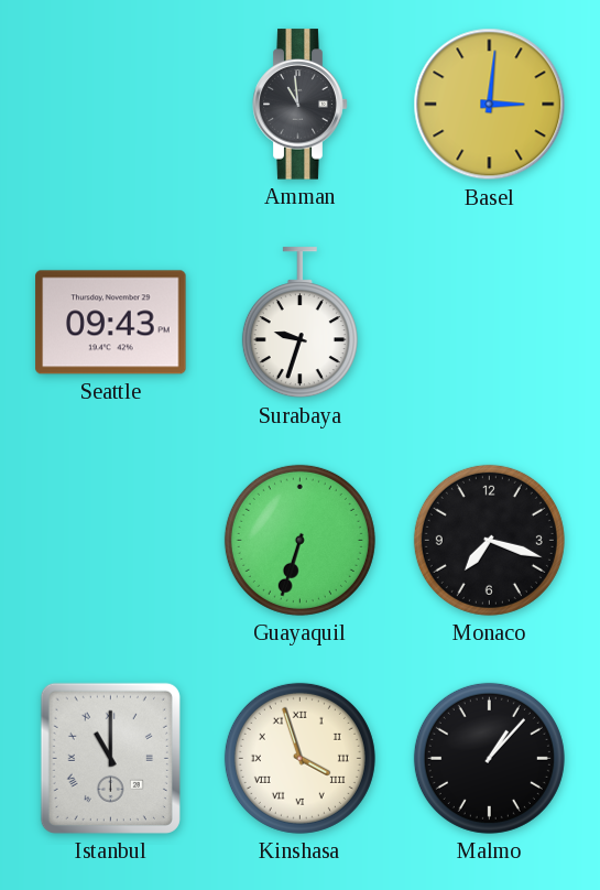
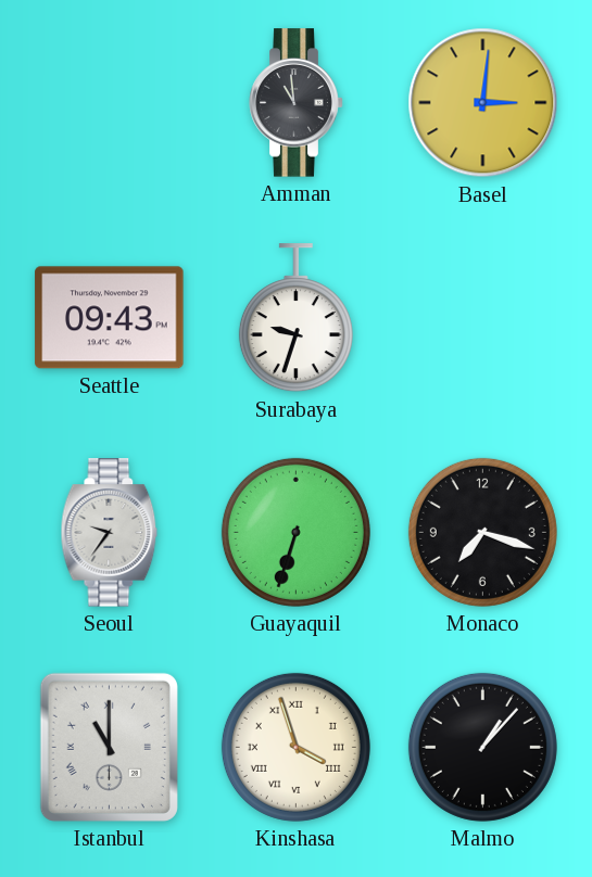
Seoul: none -> 9:36 (110, 533)
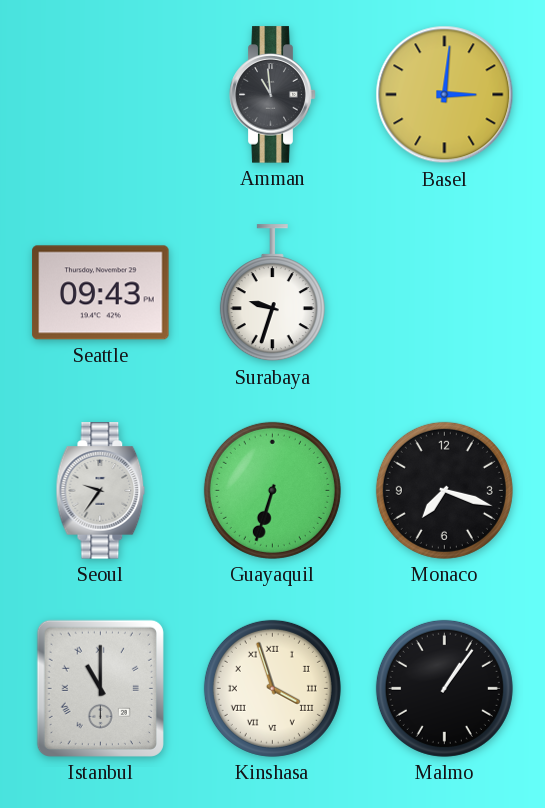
Malmo: 1:07 -> 1:06 (444, 688)
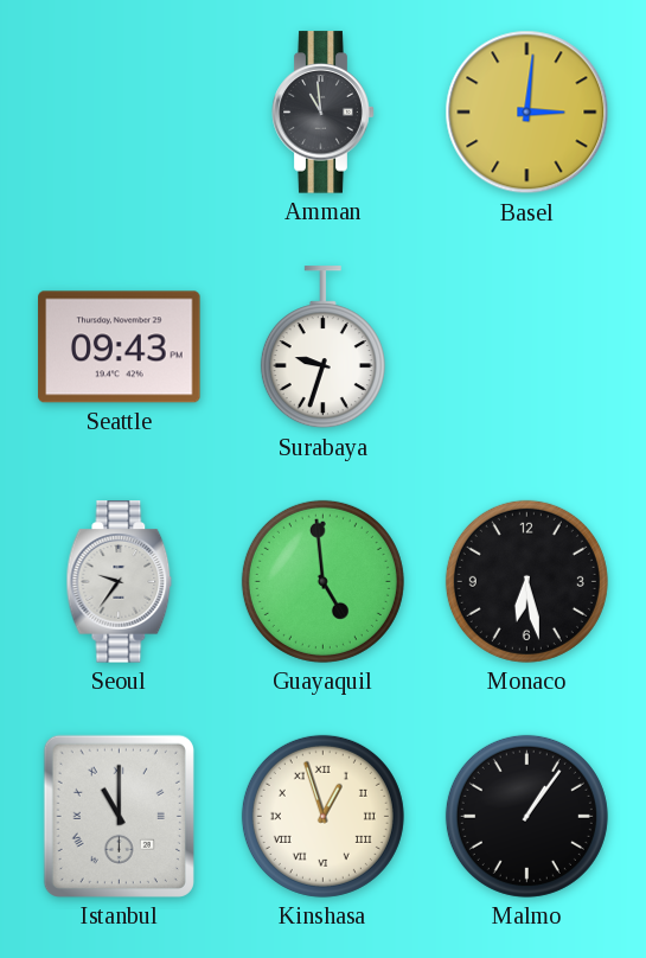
Guayaquil: 6:33 -> 4:59 (322, 581)
Monaco: 7:18 -> 6:28 (526, 581)
Kinshasa: 3:57 -> 12:57 (322, 816)
